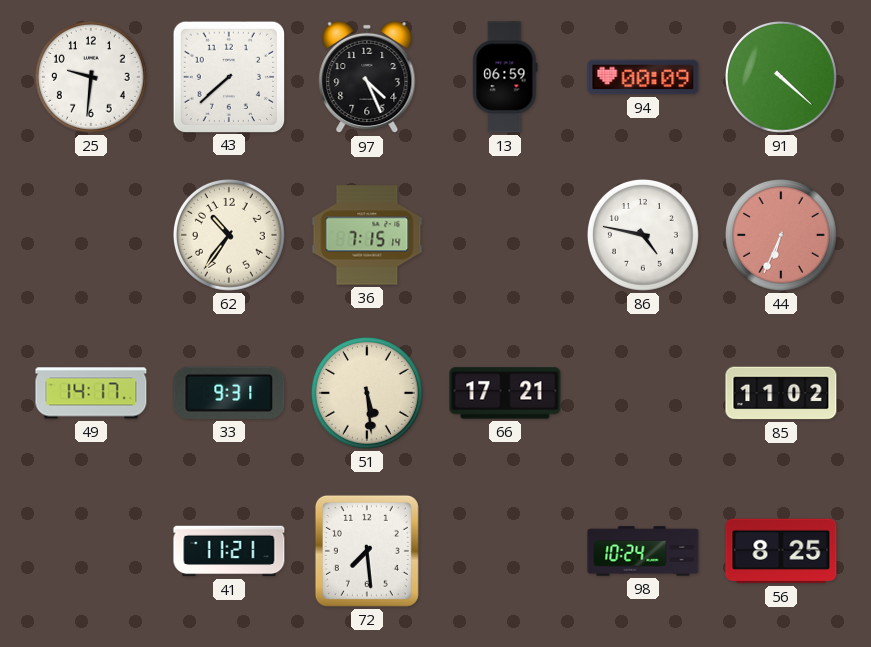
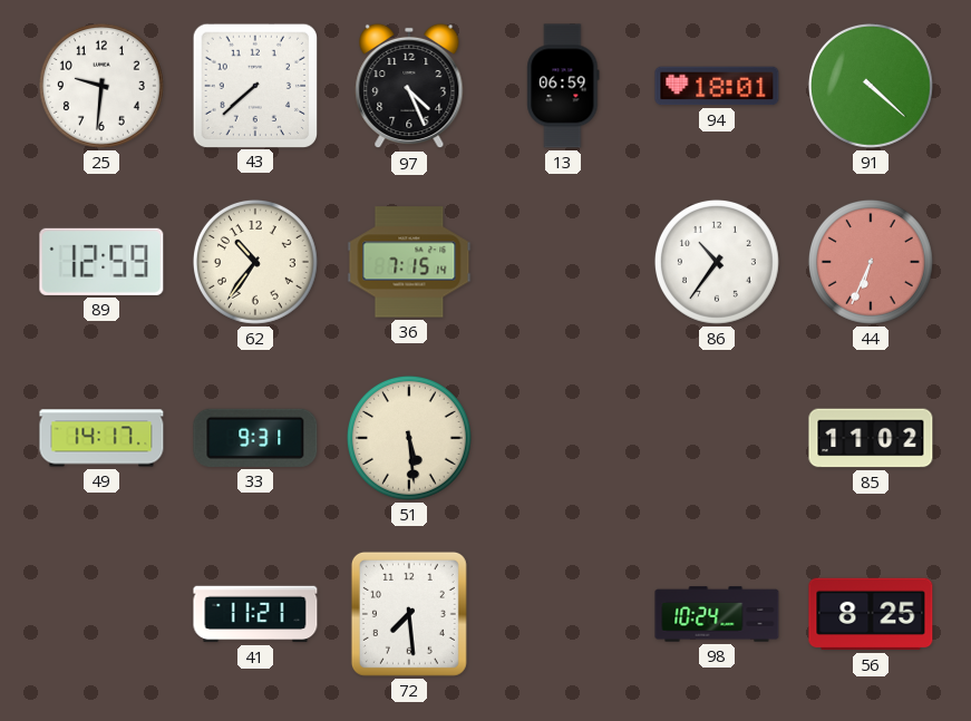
94: 00:09 -> 18:01 (717, 86)
89: none -> 12:59 (101, 262)
86: 4:47 -> 10:36 (717, 262)
66: 17:21 -> none (505, 393)
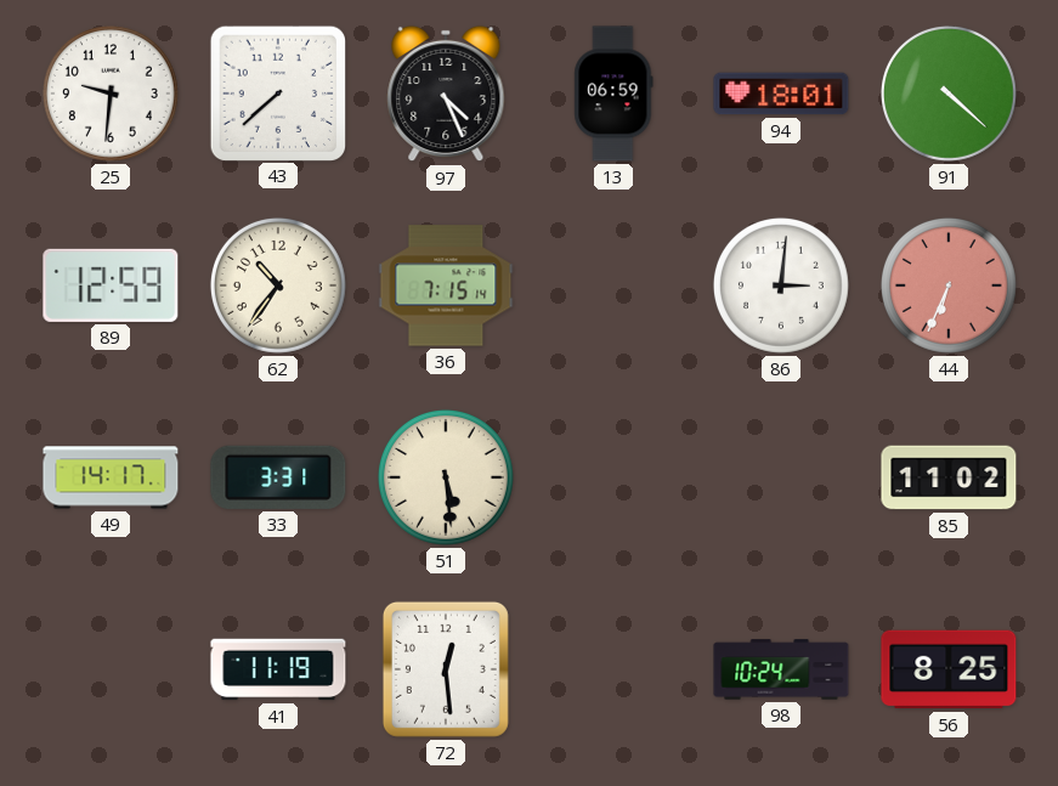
86: 10:36 -> 3:01 (781, 285)
33: 9:31 -> 3:31 (278, 477)
41: 11:21 -> 11:19 (278, 669)
72: 7:29 -> 12:29 (446, 669)
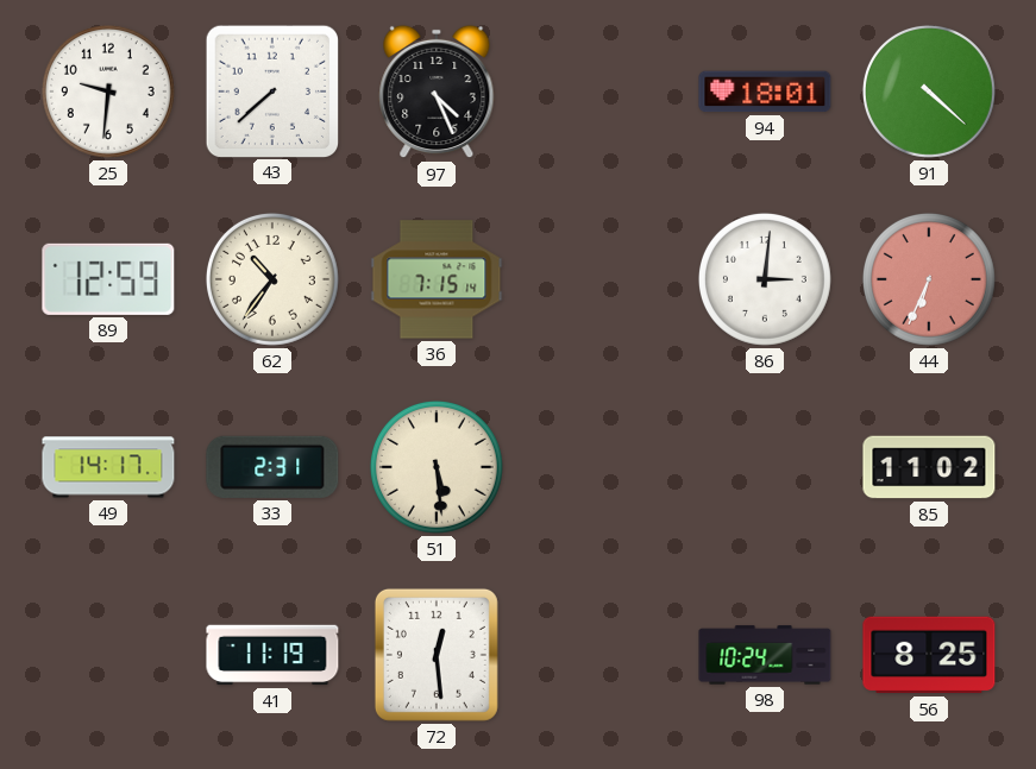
13: 06:59 -> none (613, 94)
33: 3:31 -> 2:31 (272, 467)
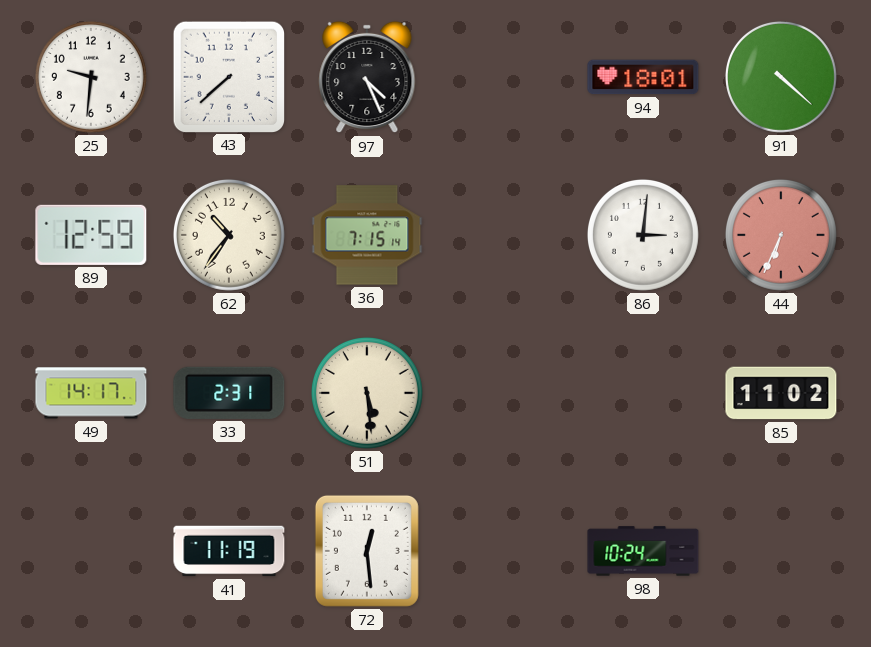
56: 8:25 -> none (929, 655)
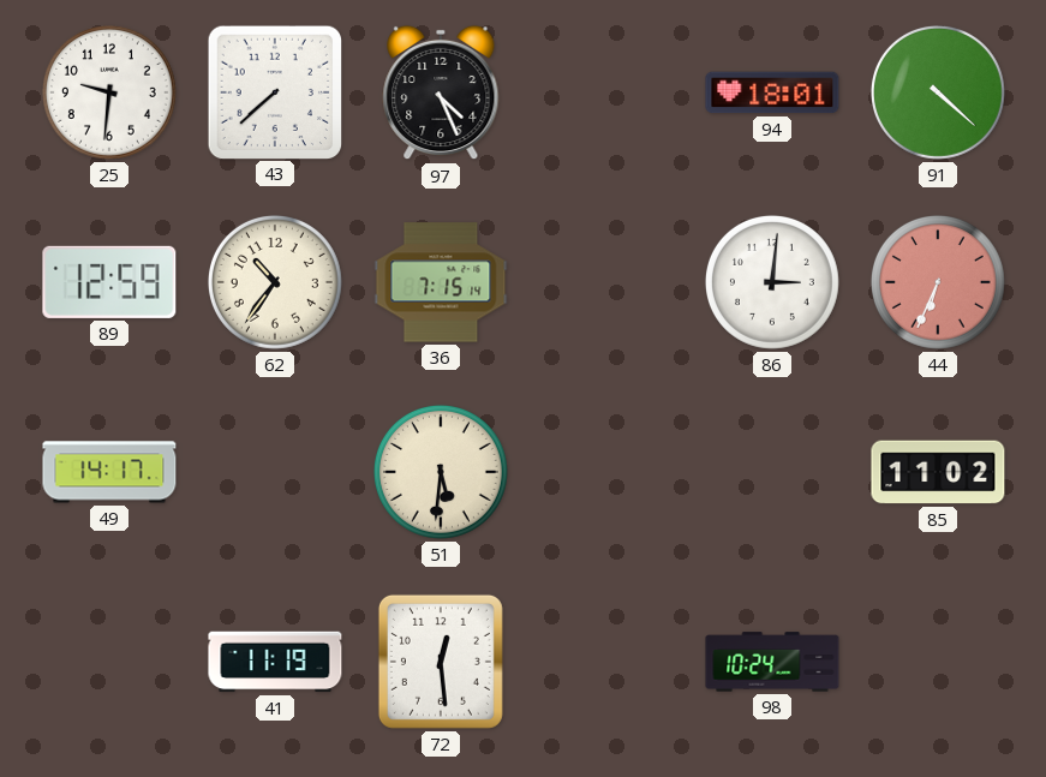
33: 2:31 -> none (229, 393)
51: 5:29 -> 5:31 (441, 472)
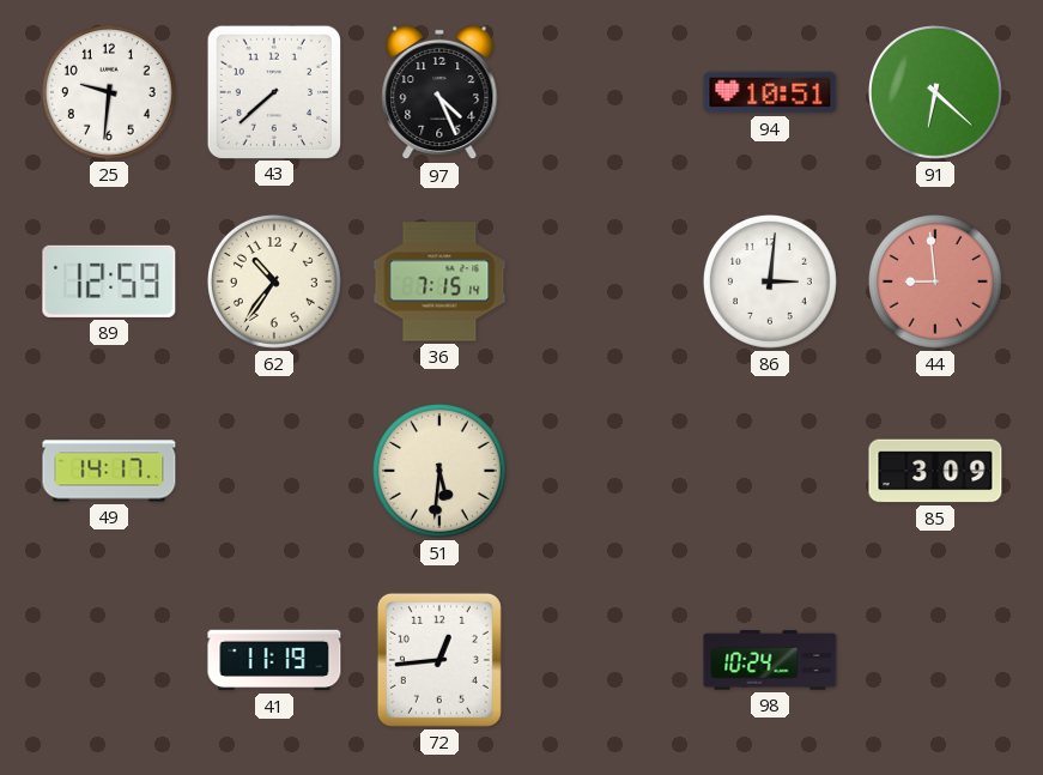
94: 18:01 -> 10:51 (770, 92)
91: 4:22 -> 6:22 (935, 92)
44: 6:34 -> 8:59 (935, 281)
85: 11:02 -> 3:09 (935, 471)
72: 12:29 -> 12:44 (439, 660)
